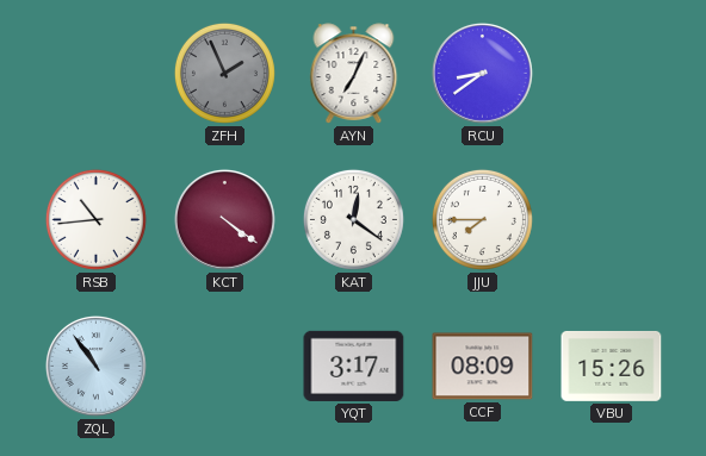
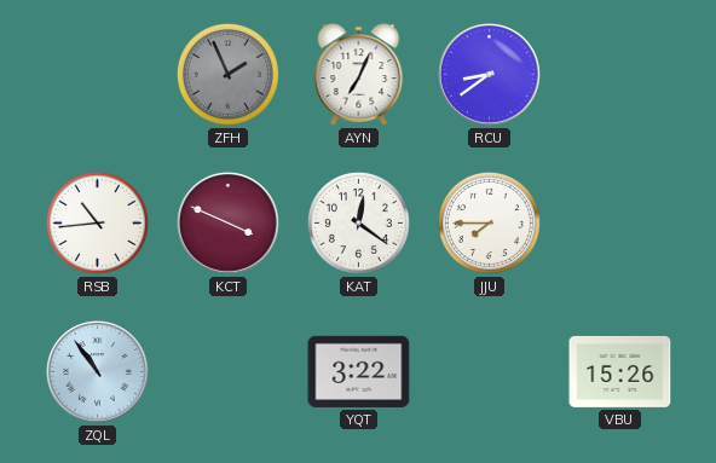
KCT: 4:21 -> 3:49 (229, 224)
YQT: 3:17 -> 3:22 (359, 371)
CCF: 08:09 -> none (483, 367)
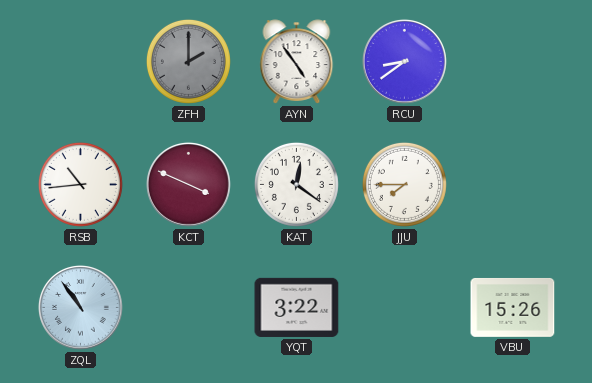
ZFH: 1:56 -> 2:00 (188, 61)
AYN: 7:04 -> 4:54 (297, 62)
